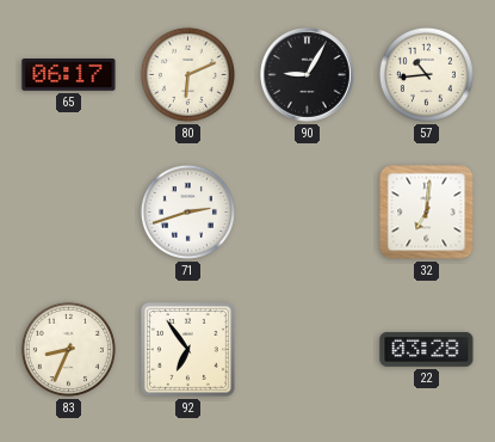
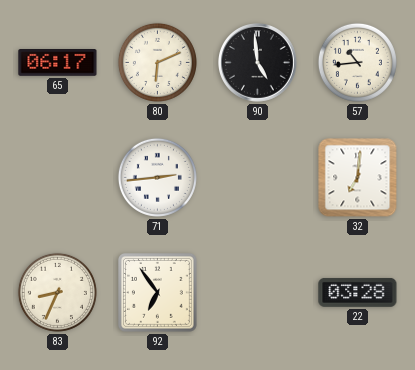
90: 9:05 -> 4:59 (258, 63)
71: 2:42 -> 2:44 (157, 177)
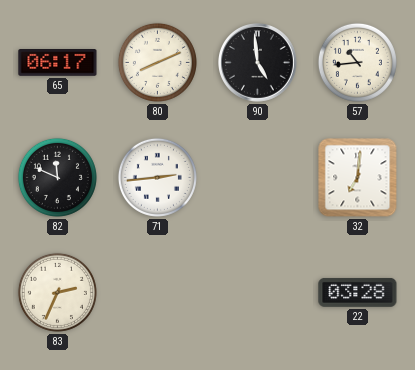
80: 6:11 -> 8:11 (157, 62)
82: none -> 11:49 (57, 177)
83: 8:34 -> 2:34 (57, 292)
92: 6:54 -> none (157, 292)
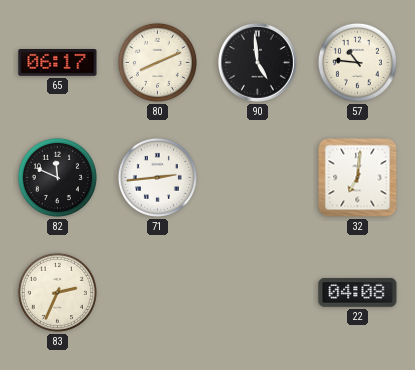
57: 10:44 -> 10:46 (357, 62)
22: 03:28 -> 04:08 (358, 292)
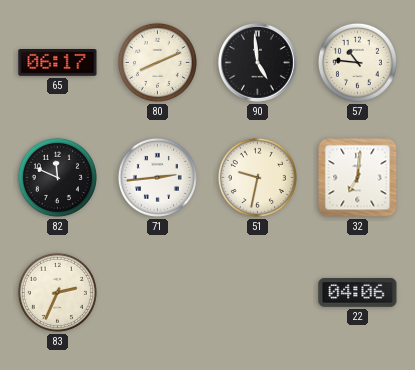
51: none -> 9:32 (257, 177)
22: 04:08 -> 04:06 (358, 292)
